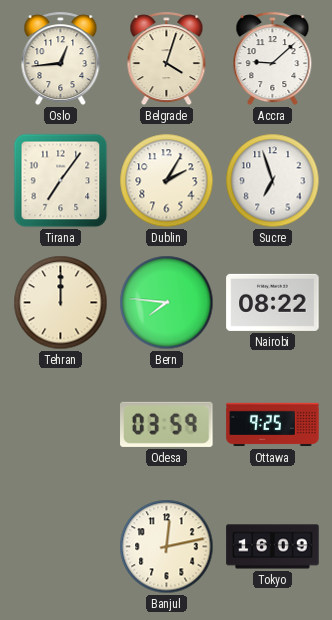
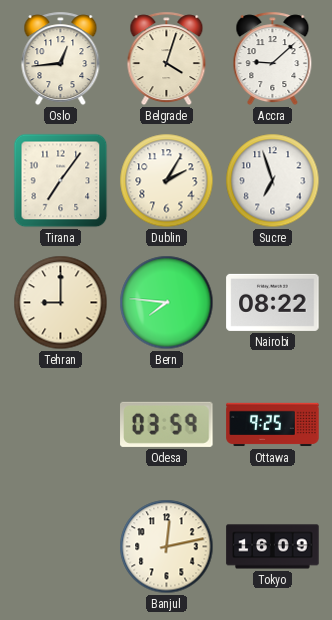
Tehran: 12:00 -> 9:00 (61, 303)
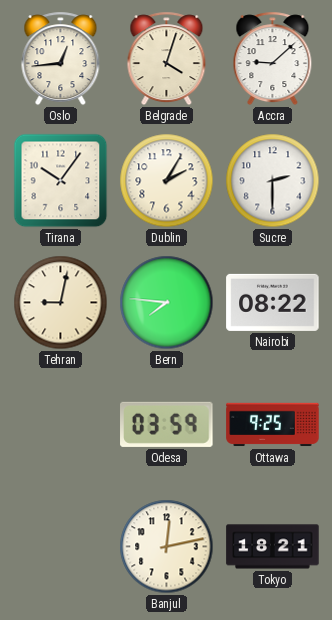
Tirana: 7:06 -> 10:06 (61, 181)
Sucre: 6:57 -> 2:30 (273, 181)
Tehran: 9:00 -> 9:02 (61, 303)
Tokyo: 16:09 -> 18:21 (273, 547)
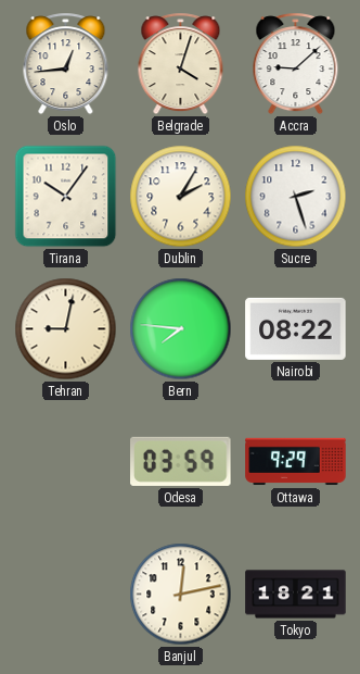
Sucre: 2:30 -> 2:27 (296, 197)
Ottawa: 9:25 -> 9:29 (296, 462)
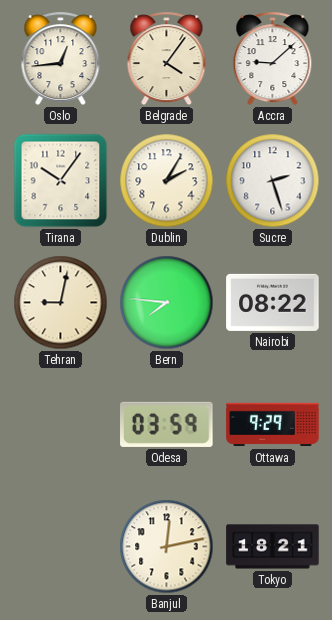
Belgrade: 4:03 -> 4:06 (167, 59)
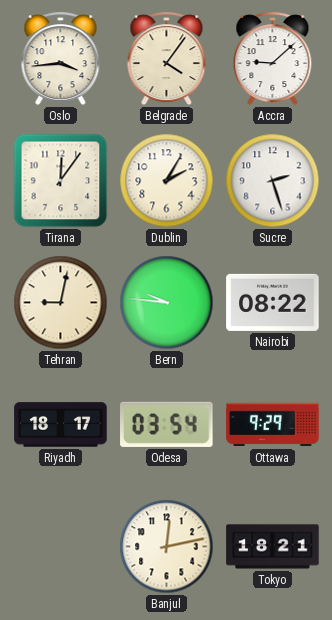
Oslo: 12:44 -> 3:44 (61, 59)
Tirana: 10:06 -> 12:06 (61, 181)
Bern: 7:46 -> 9:46 (167, 303)
Riyadh: none -> 18:17 (61, 425)
Odesa: 03:59 -> 03:54 (167, 424)
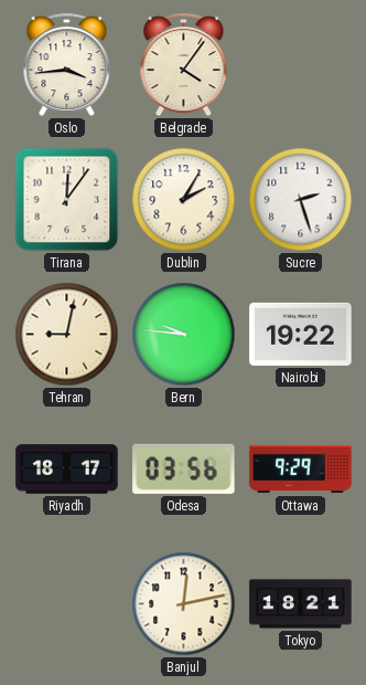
Accra: 9:08 -> none (273, 59)
Nairobi: 08:22 -> 19:22 (301, 334)
Odesa: 03:54 -> 03:56 (184, 468)
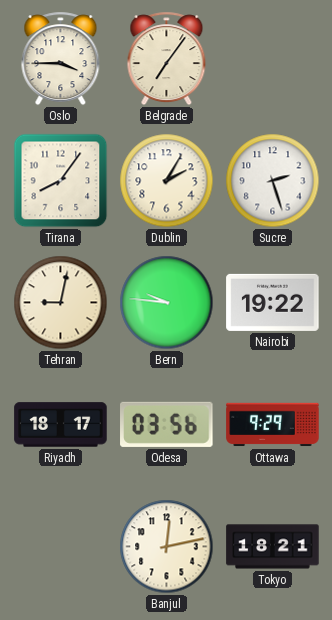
Oslo: 3:44 -> 3:45 (61, 59)
Belgrade: 4:06 -> 7:06 (167, 59)
Tirana: 12:06 -> 8:06 (61, 181)
